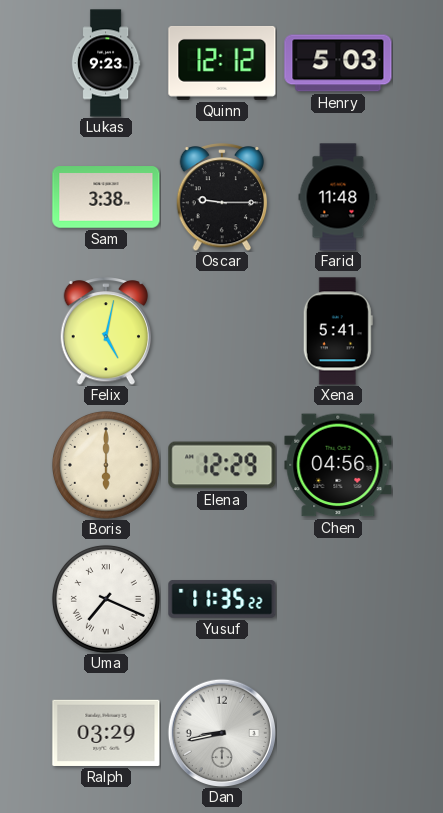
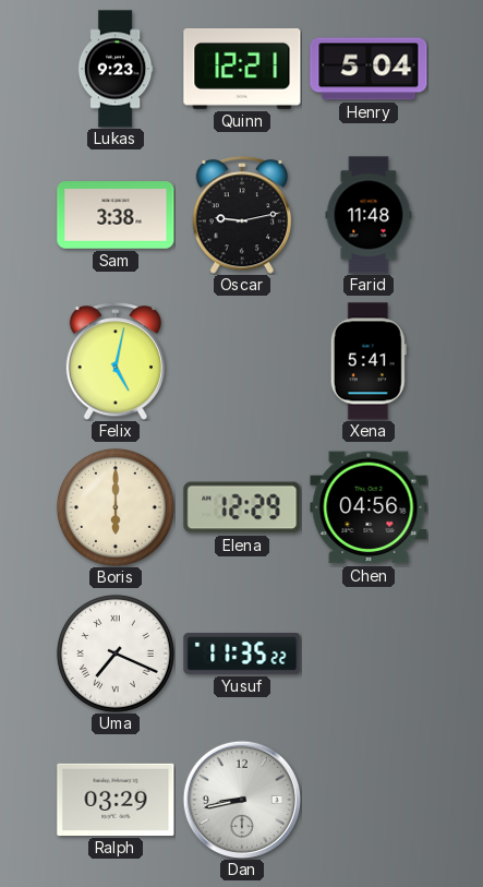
Quinn: 12:12 -> 12:21 (242, 69)
Henry: 5:03 -> 5:04 (369, 69)
Oscar: 9:15 -> 9:13 (242, 215)
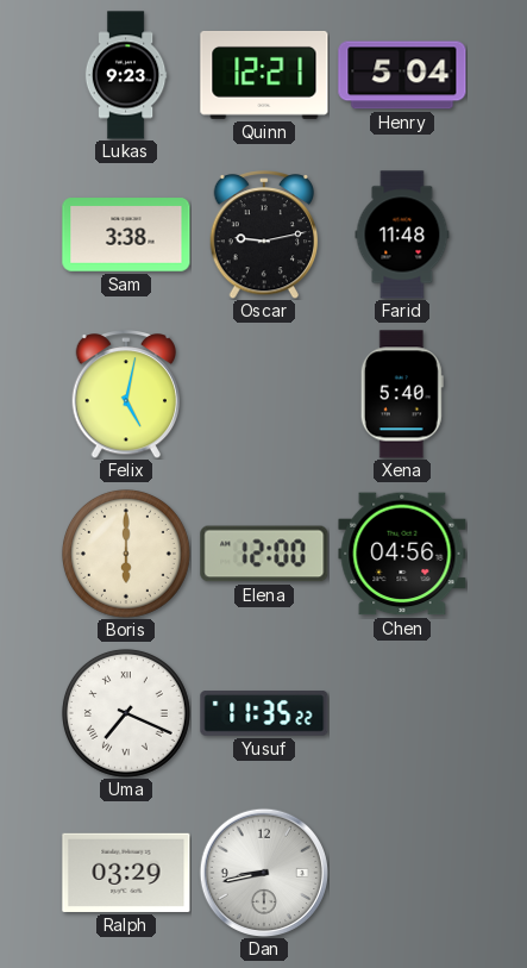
Xena: 5:41 -> 5:40 (402, 394)
Elena: 12:29 -> 12:00 (264, 554)
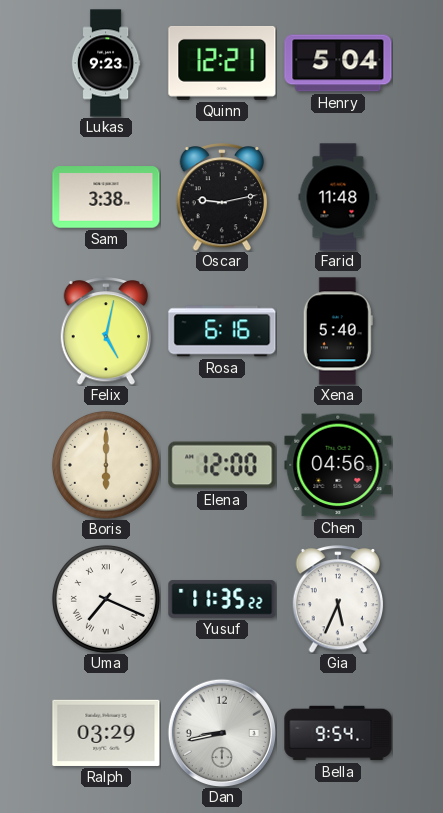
Rosa: none -> 6:16 (222, 331)
Gia: none -> 5:34 (338, 599)
Bella: none -> 9:54 (338, 733)
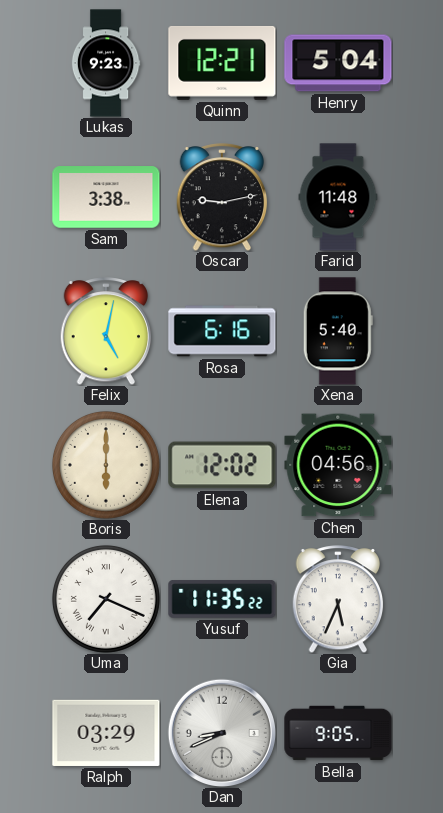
Elena: 12:00 -> 12:02 (222, 465)
Dan: 8:43 -> 8:41 (221, 732)
Bella: 9:54 -> 9:05 (338, 733)
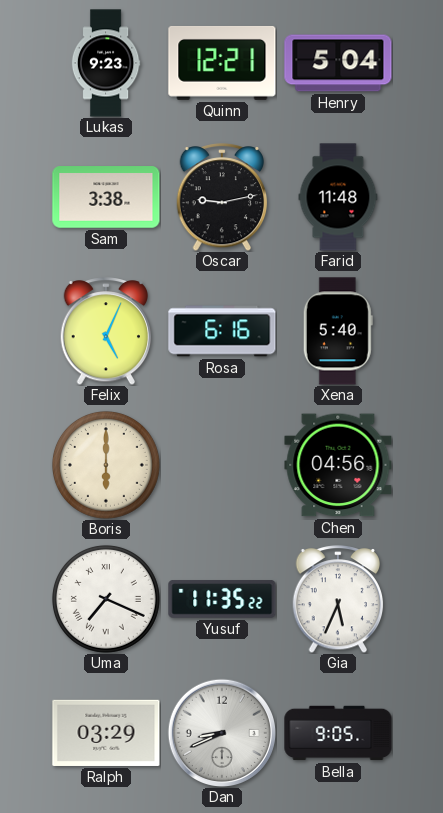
Felix: 5:02 -> 5:04 (106, 331)
Elena: 12:02 -> none (222, 465)
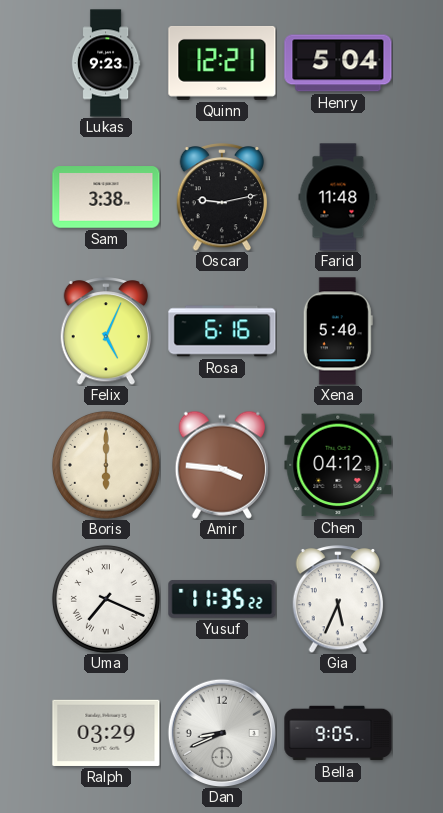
Amir: none -> 3:46 (222, 465)
Chen: 04:56 -> 04:12 (338, 465)
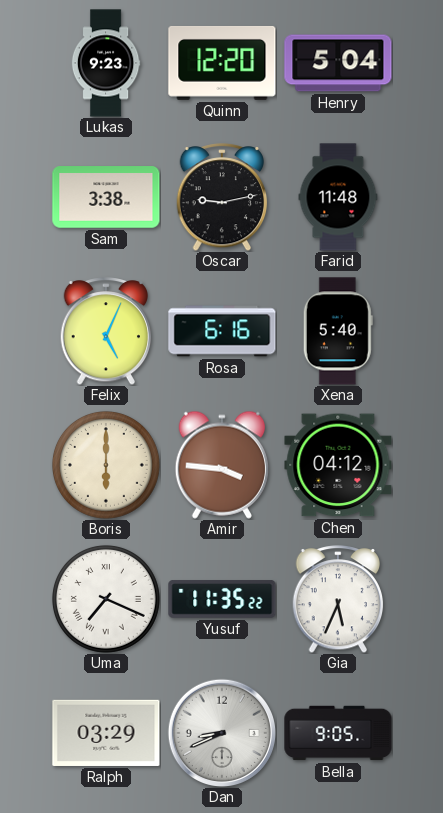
Quinn: 12:21 -> 12:20 (222, 63)
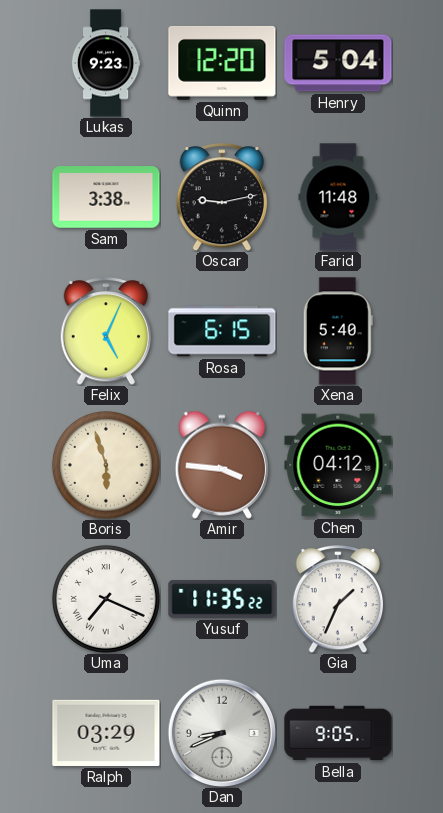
Rosa: 6:16 -> 6:15 (222, 331)
Boris: 6:00 -> 5:57 (106, 465)
Gia: 5:34 -> 1:34 (338, 599)
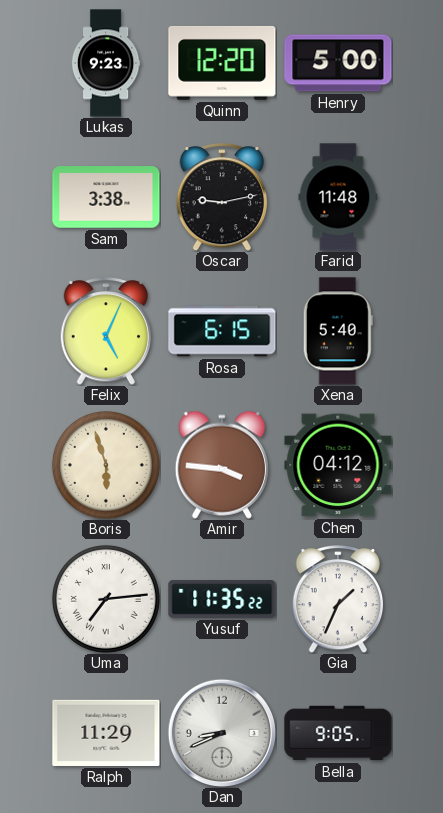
Henry: 5:04 -> 5:00 (338, 63)
Uma: 7:19 -> 7:14 (106, 599)
Ralph: 03:29 -> 11:29 (106, 733)
